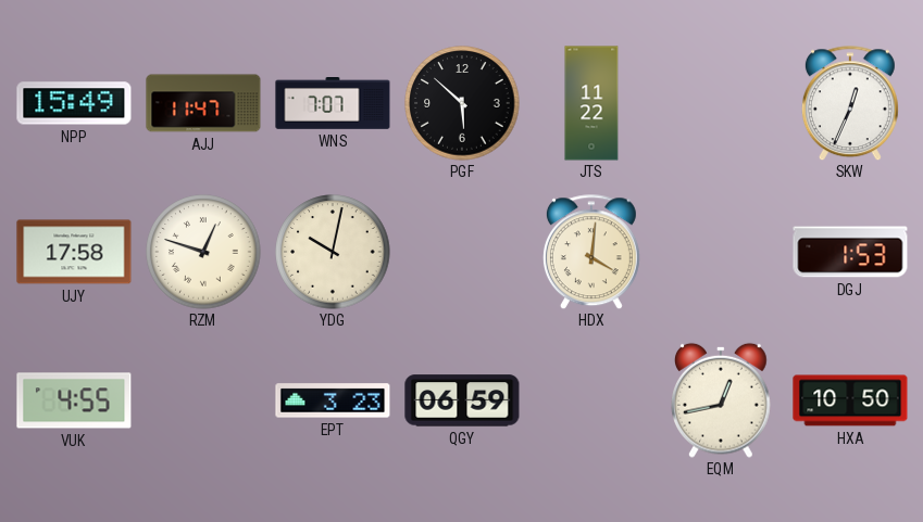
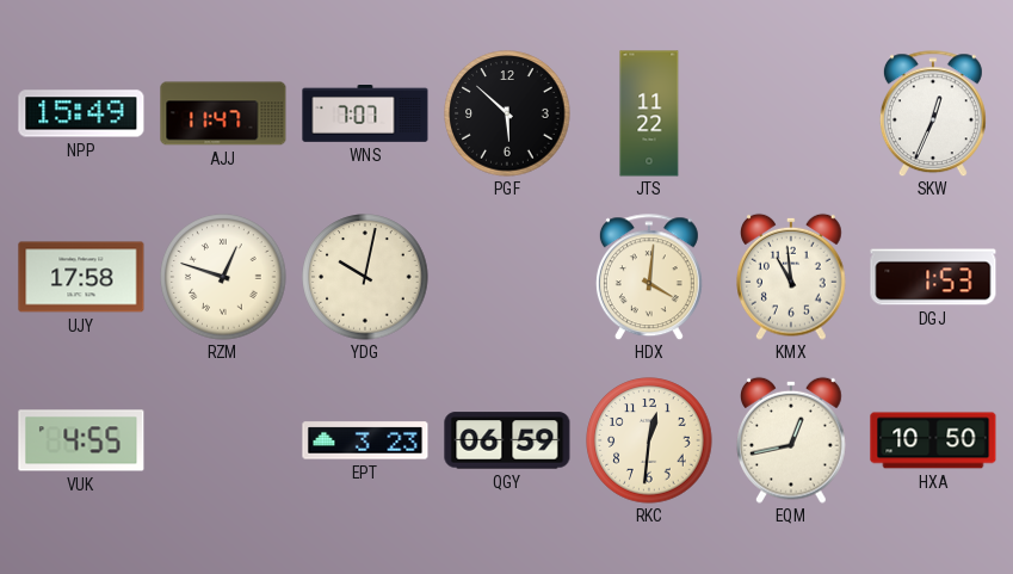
KMX: none -> 10:59 (792, 277)
RKC: none -> 12:31 (649, 440)
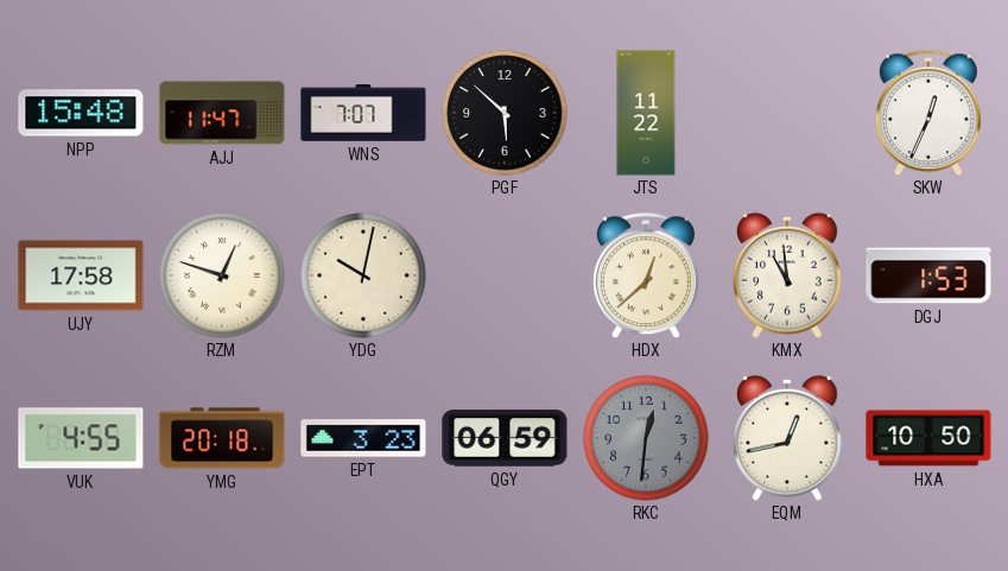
NPP: 15:49 -> 15:48 (81, 113)
HDX: 4:01 -> 12:38 (646, 275)
YMG: none -> 20:18 (222, 438)
RKC dial: cream -> grey (646, 438)
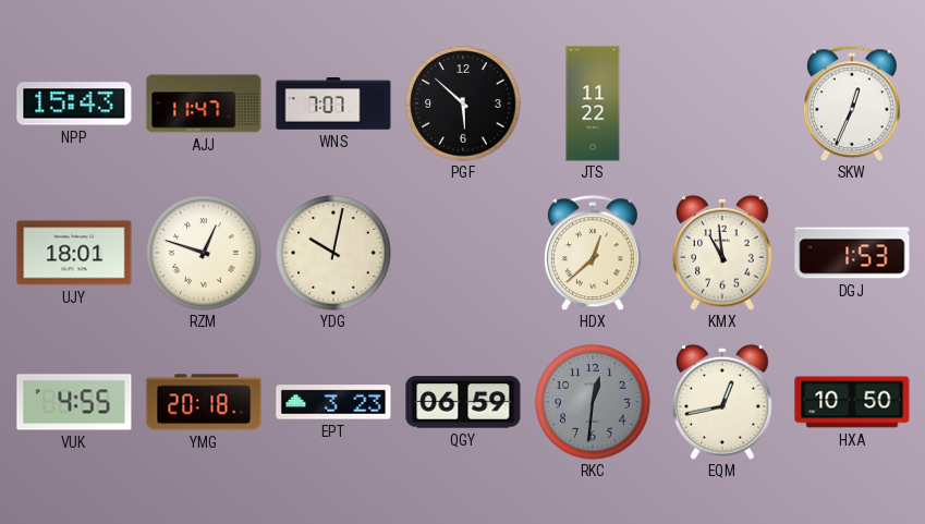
NPP: 15:48 -> 15:43 (74, 103)
UJY: 17:58 -> 18:01 (74, 253)
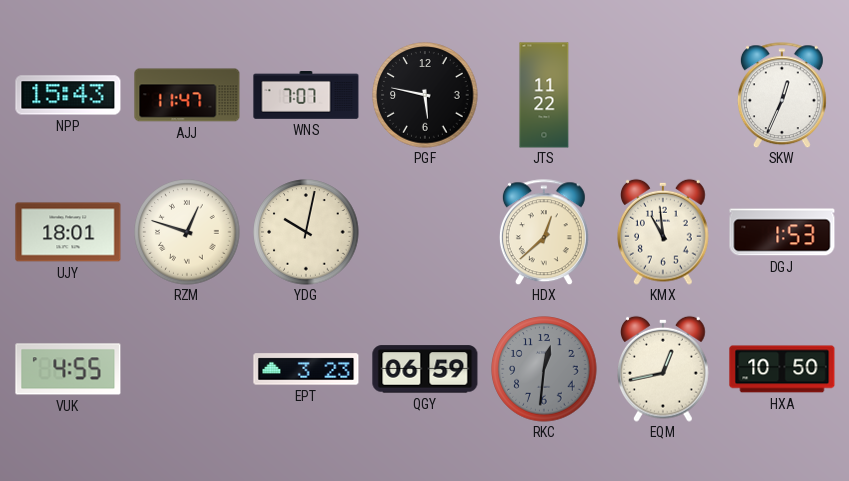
PGF: 5:52 -> 5:47 (425, 95)
YMG: 20:18 -> none (204, 402)
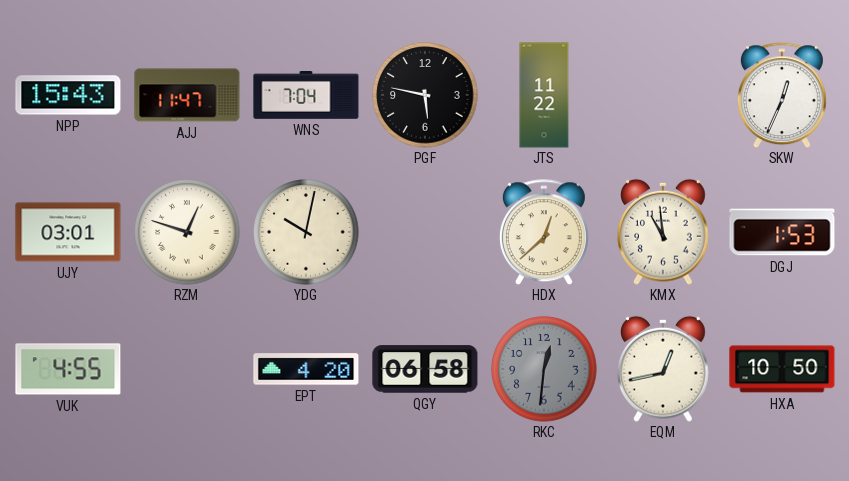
WNS: 7:07 -> 7:04 (306, 96)
UJY: 18:01 -> 03:01 (68, 232)
EPT: 3:23 -> 4:20 (306, 369)
QGY: 06:59 -> 06:58 (425, 369)
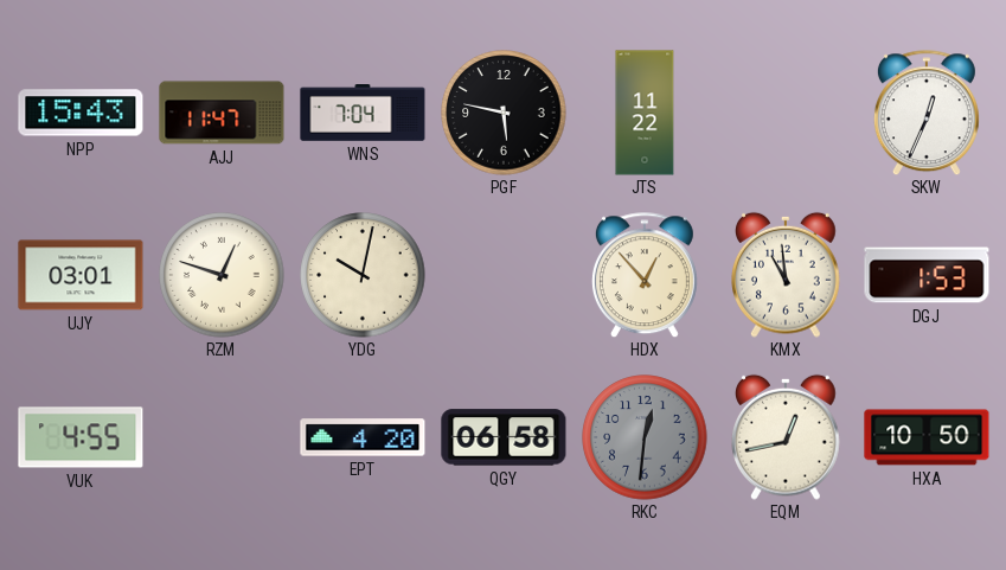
HDX: 12:38 -> 12:53 (645, 275)
